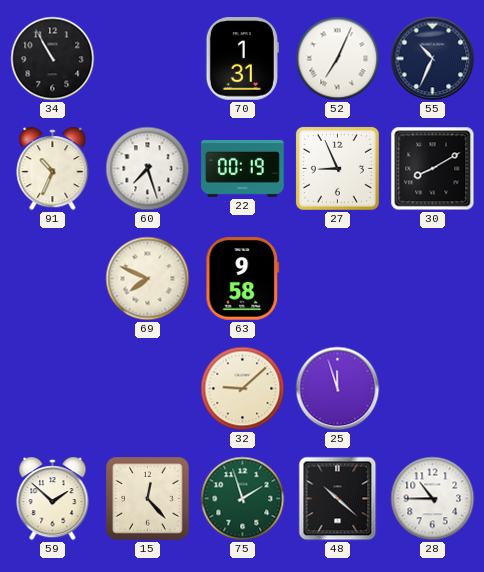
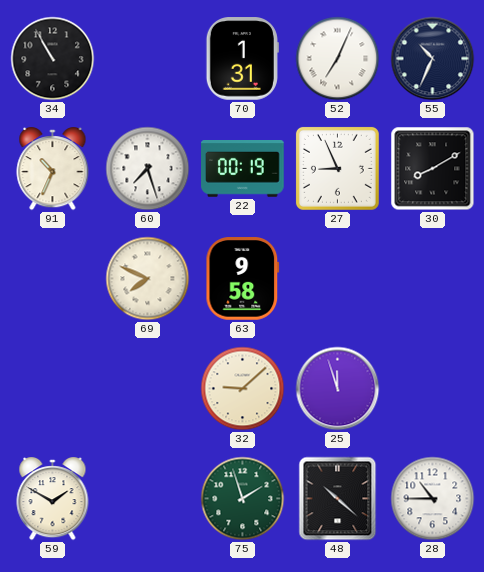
59: 1:52 -> 1:50 (53, 500)
15: 12:23 -> none (148, 499)
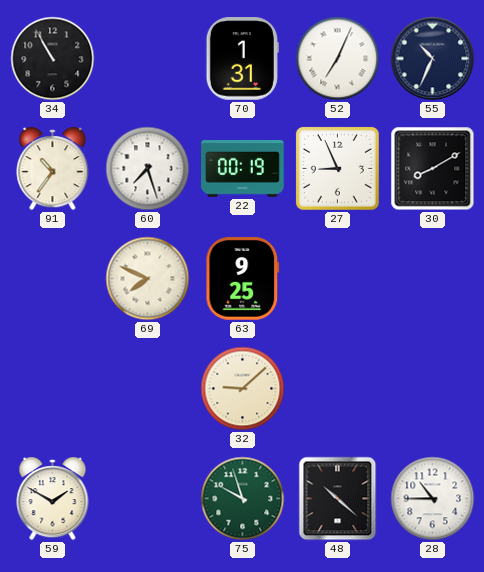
91: 10:34 -> 10:36 (53, 170)
63: 9:58 -> 9:25 (243, 279)
25: 11:57 -> none (338, 389)
75: 1:57 -> 9:57 (243, 499)
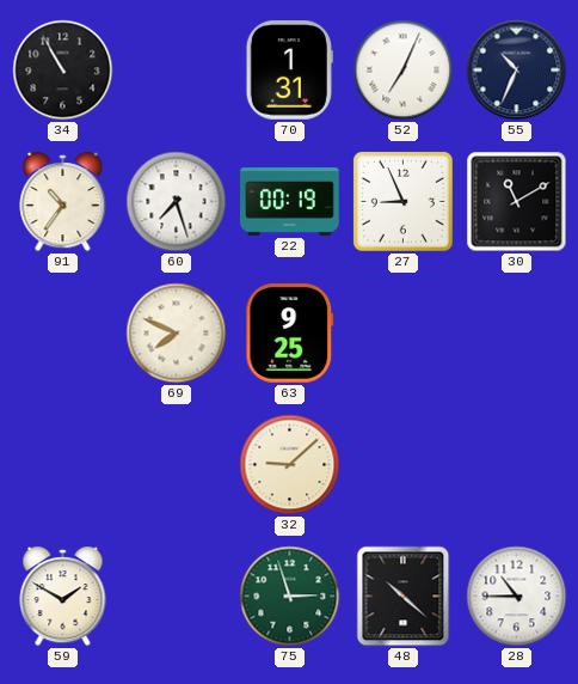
30: 8:10 -> 11:10 (517, 202)
75: 9:57 -> 2:57 (290, 597)
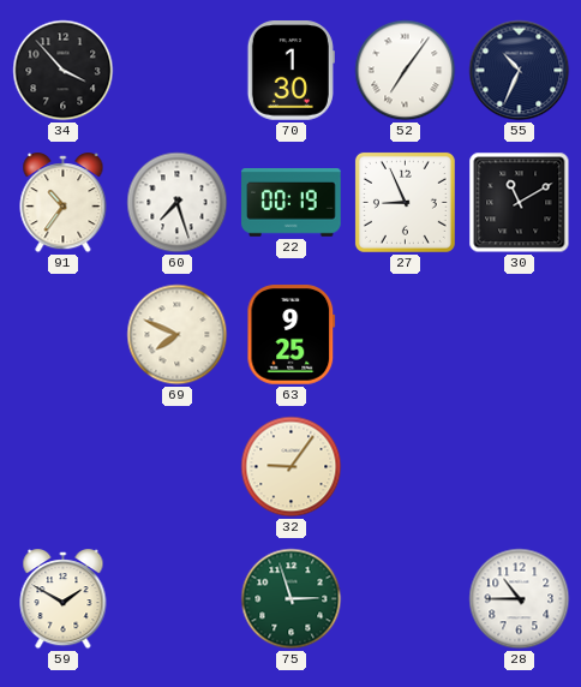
34: 10:55 -> 3:53 (64, 71)
70: 1:31 -> 1:30 (290, 71)
52: 7:04 -> 7:06 (406, 71)
32: 9:08 -> 9:06 (292, 467)
48: 10:22 -> none (404, 597)
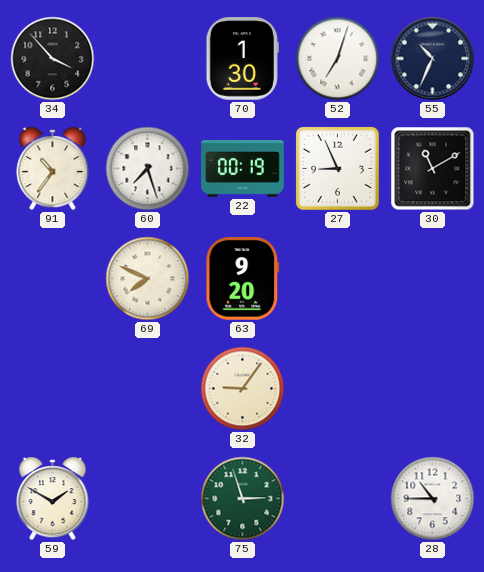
52: 7:06 -> 7:03 (338, 59)
63: 9:25 -> 9:20 (243, 279)
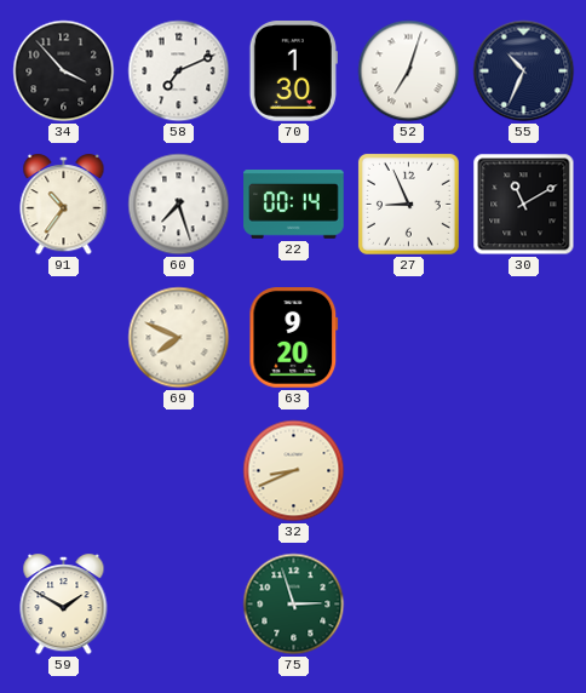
58: none -> 7:11 (179, 71)
22: 00:19 -> 00:14 (294, 205)
32: 9:06 -> 8:41 (294, 471)
28: 10:45 -> none (433, 499)
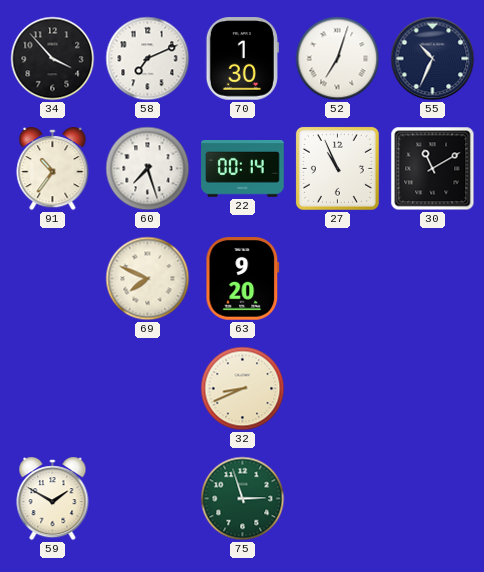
27: 8:56 -> 10:56 (337, 168)
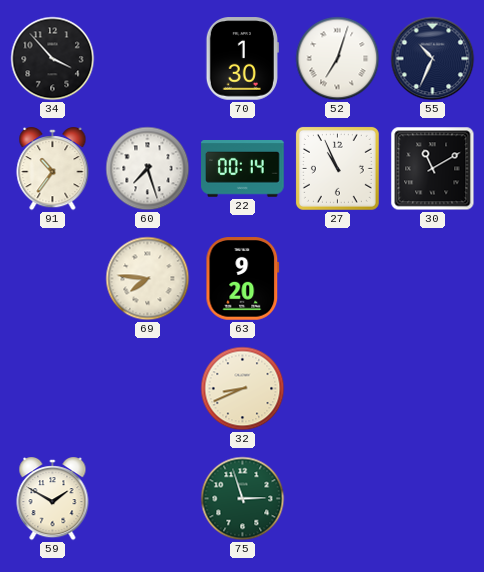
58: 7:11 -> none (148, 59)
69: 7:49 -> 7:46 (148, 279)
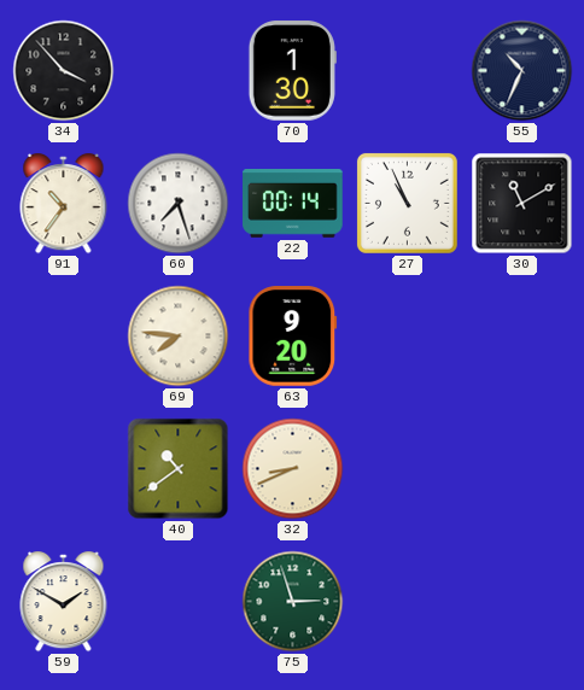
52: 7:03 -> none (338, 59)
40: none -> 10:39 (179, 469)
